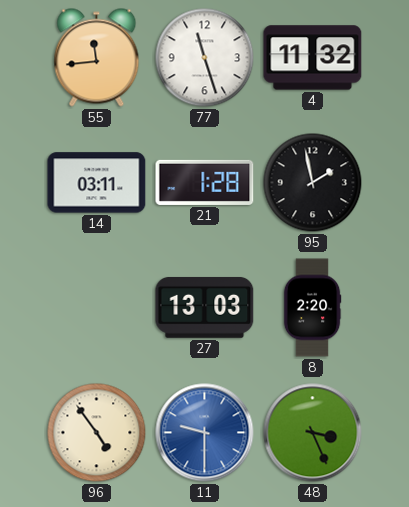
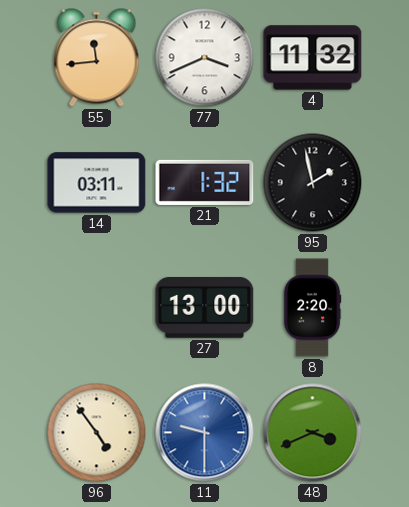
77: 11:27 -> 3:41 (205, 58)
21: 1:28 -> 1:32 (205, 182)
27: 13:03 -> 13:00 (205, 307)
48: 3:26 -> 3:41 (313, 433)
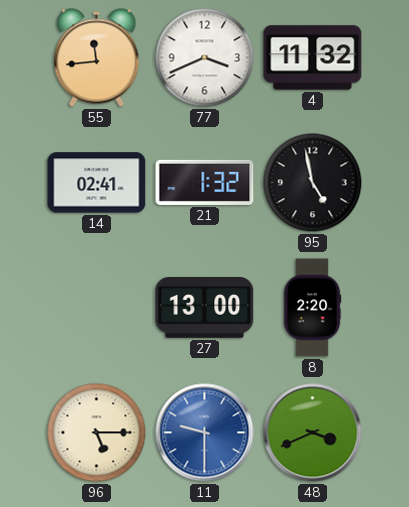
14: 03:11 -> 02:41 (97, 183)
95: 1:58 -> 4:58 (313, 183)
96: 4:54 -> 5:15 (97, 433)
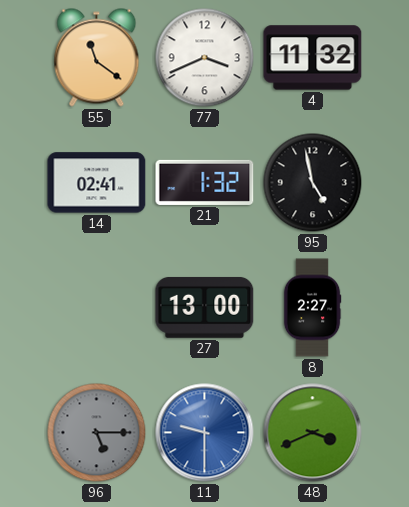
55: 11:44 -> 11:21 (97, 58)
8: 2:20 -> 2:27 (312, 308)
96 dial: cream -> grey (97, 433)
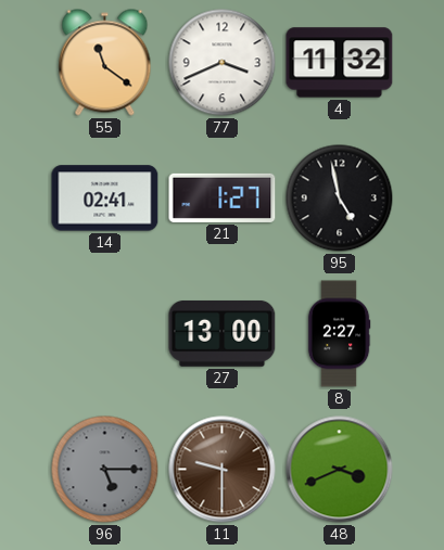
21: 1:32 -> 1:27 (223, 197)
11 dial: blue -> brown (223, 470)
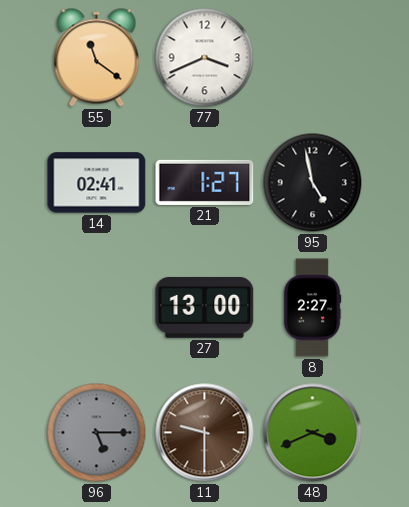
4: 11:32 -> none (340, 63)
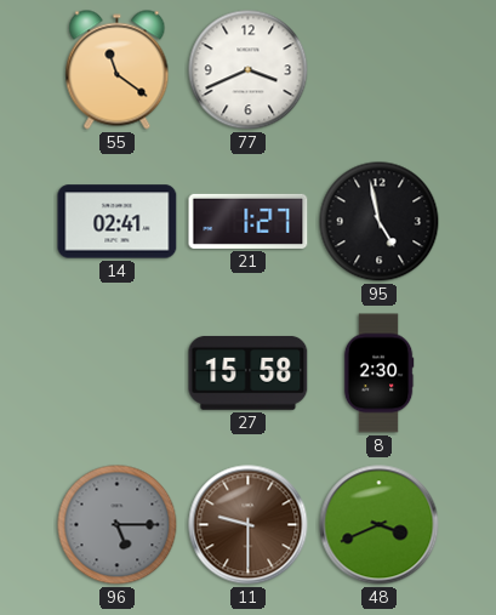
27: 13:00 -> 15:58 (249, 372)
8: 2:27 -> 2:30 (378, 374)
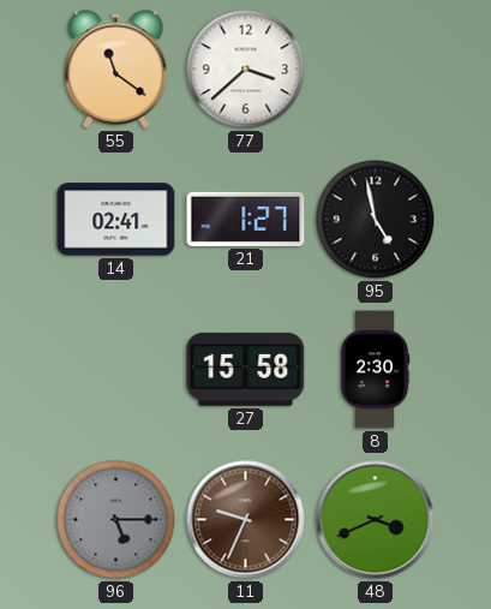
77: 3:41 -> 3:38 (246, 70)
11: 9:30 -> 9:34 (246, 520)
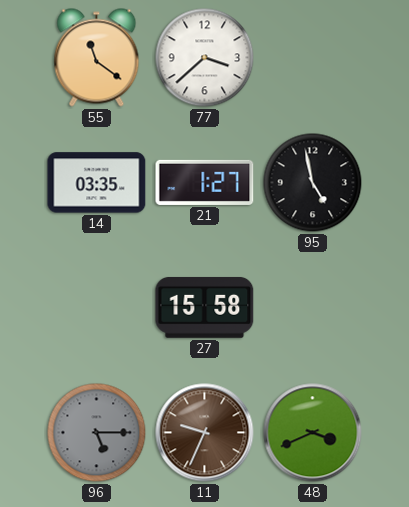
14: 02:41 -> 03:35 (97, 183)
8: 2:30 -> none (375, 370)
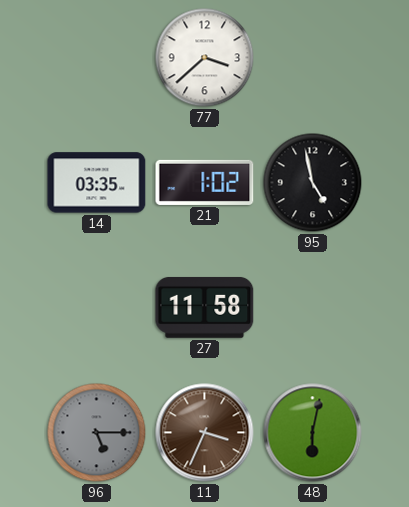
55: 11:21 -> none (97, 58)
21: 1:27 -> 1:02 (205, 182)
27: 15:58 -> 11:58 (205, 307)
11: 9:34 -> 3:34 (205, 433)
48: 3:41 -> 6:02 (313, 433)
